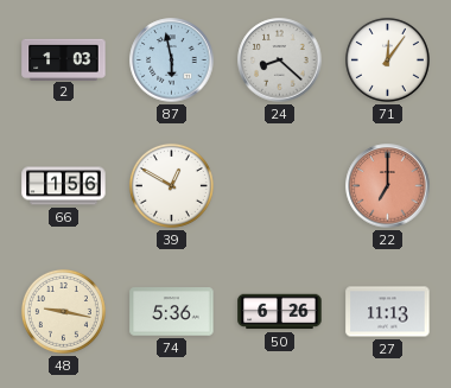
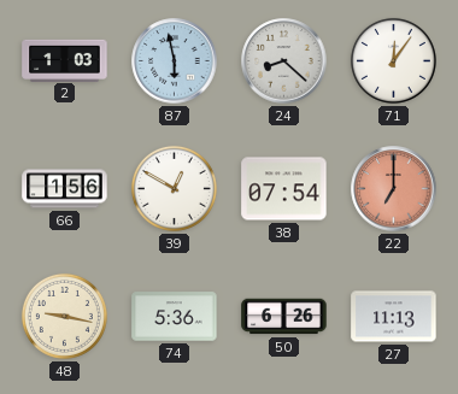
38: none -> 07:54 (284, 189)
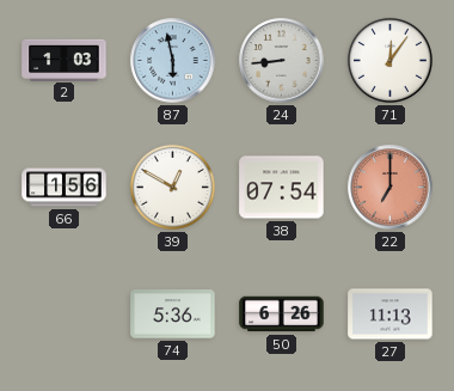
24: 8:22 -> 8:44 (282, 61)
48: 9:17 -> none (64, 316)
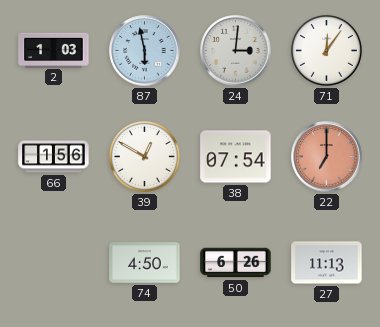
24: 8:44 -> 3:01 (236, 51)
74: 5:36 -> 4:50 (145, 263)
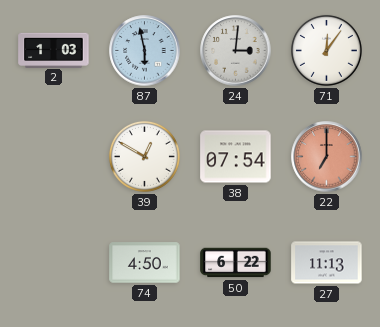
66: 1:56 -> none (54, 157)
50: 6:26 -> 6:22 (236, 263)
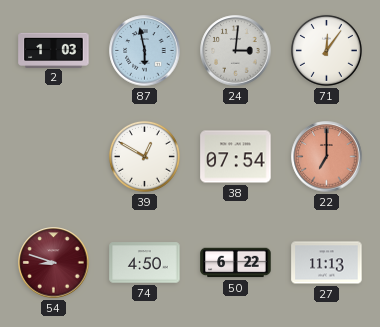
54: none -> 8:48 (54, 263)
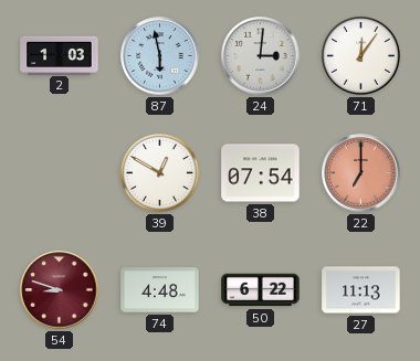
74: 4:50 -> 4:48 (160, 290)
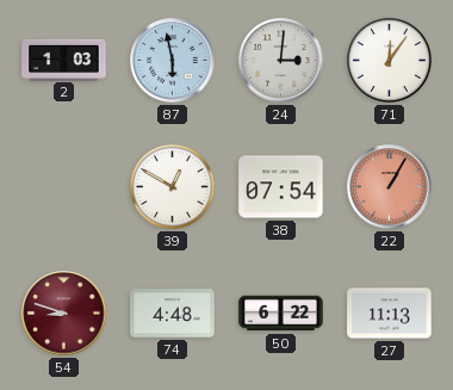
22: 7:00 -> 1:05 (390, 187)
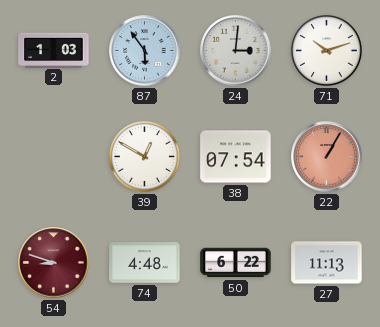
87: 5:58 -> 5:54 (145, 51)
71: 12:06 -> 10:12 (326, 50)
